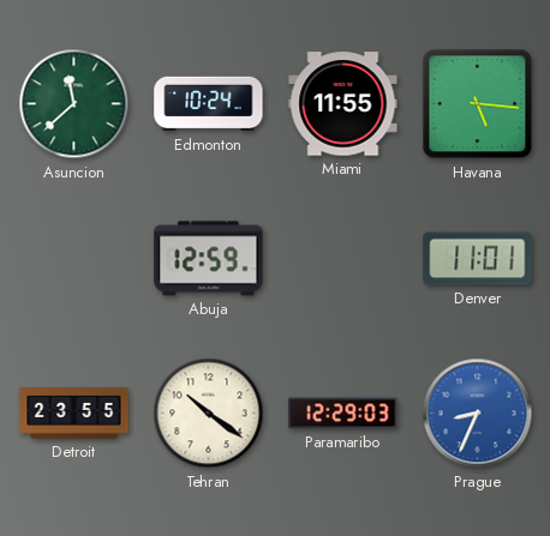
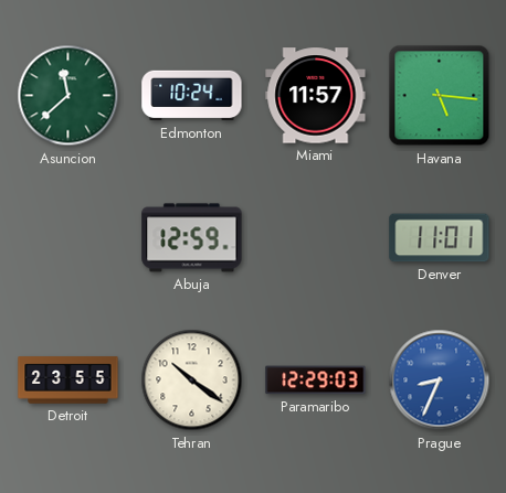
Miami: 11:55 -> 11:57 (316, 96)
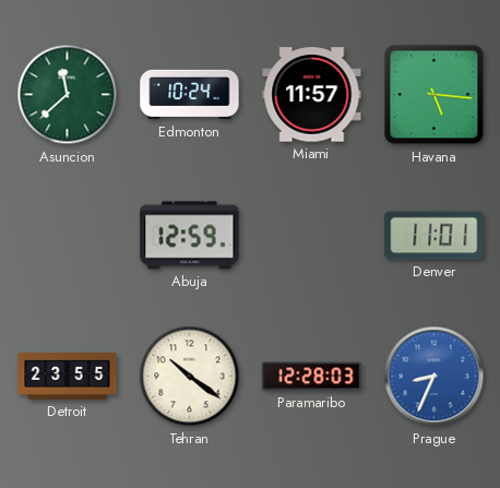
Paramaribo: 12:29 -> 12:28 (312, 377)
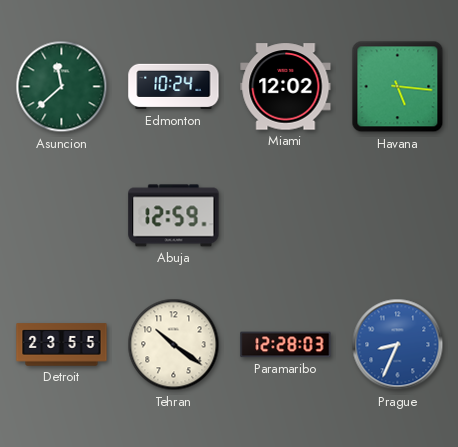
Miami: 11:57 -> 12:02 (286, 87)
Denver: 11:01 -> none (434, 236)
